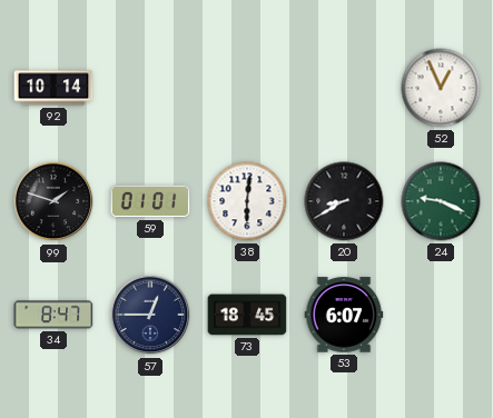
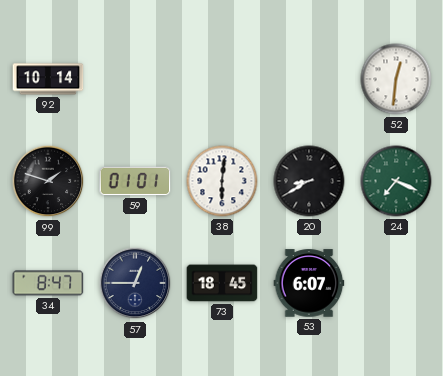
52: 12:56 -> 12:31 (396, 79)
24: 9:19 -> 7:19 (396, 181)
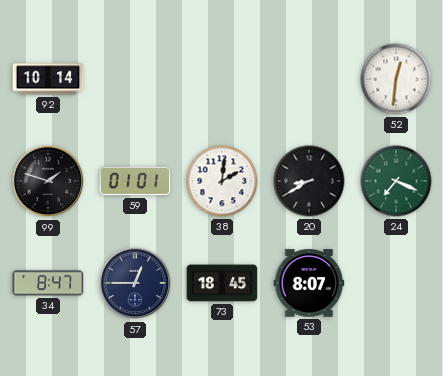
38: 6:01 -> 2:01 (222, 181)
53: 6:07 -> 8:07 (309, 283)
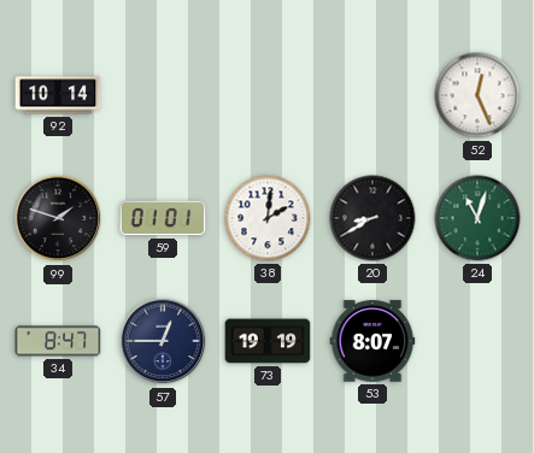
52: 12:31 -> 12:26 (477, 95)
24: 7:19 -> 11:03 (477, 218)
73: 18:45 -> 19:19 (268, 341)
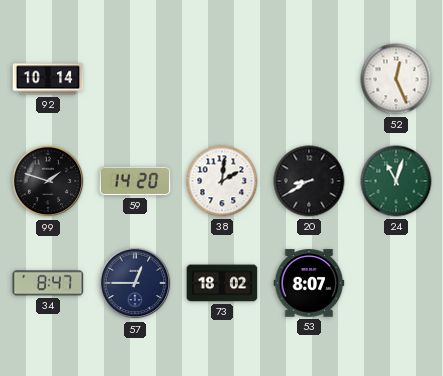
59: 01:01 -> 14:20 (135, 181)
73: 19:19 -> 18:02 (222, 283)
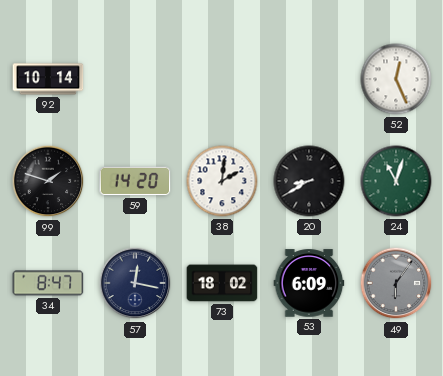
57: 12:45 -> 12:17 (135, 283)
53: 8:07 -> 6:09 (309, 283)
49: none -> 6:06 (396, 283)
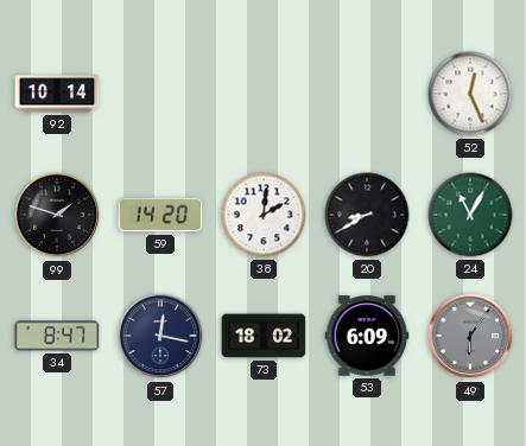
24: 11:03 -> 11:05 (470, 215)
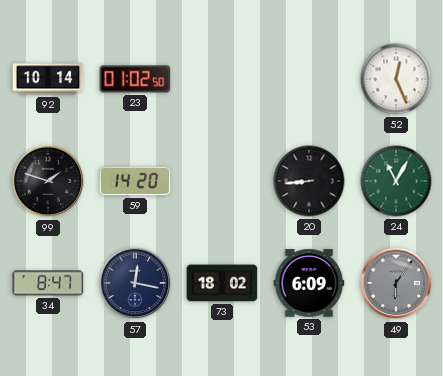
23: none -> 01:02 (135, 79)
38: 2:01 -> none (264, 215)
20: 8:40 -> 8:44 (309, 181)
